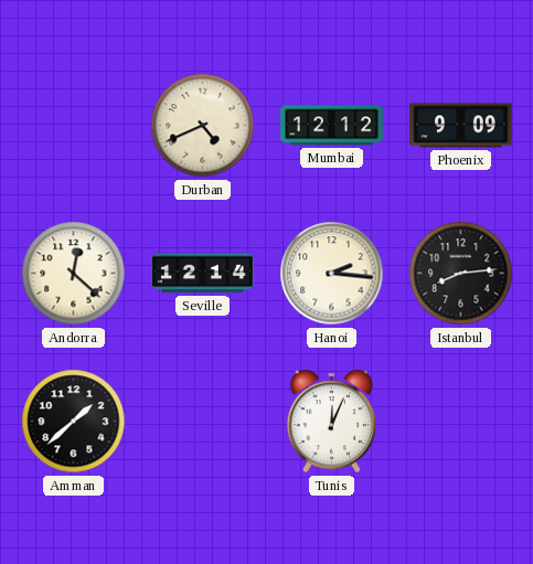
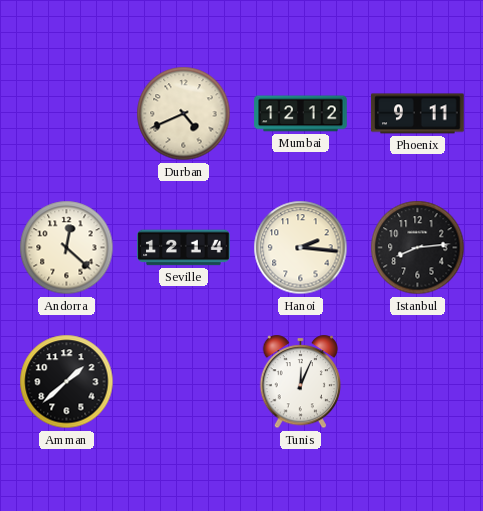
Phoenix: 9:09 -> 9:11 (418, 114)
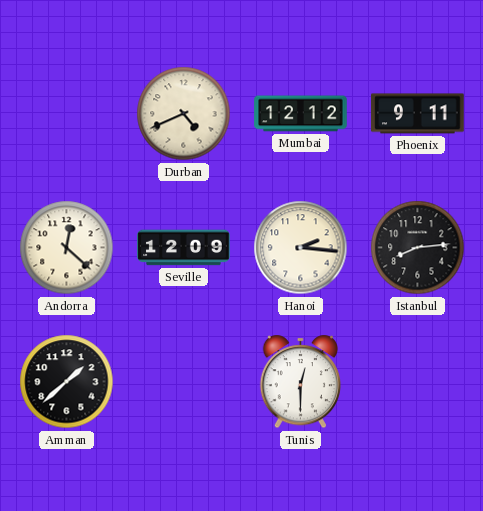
Seville: 12:14 -> 12:09 (184, 248)
Tunis: 12:04 -> 12:30 (300, 382)
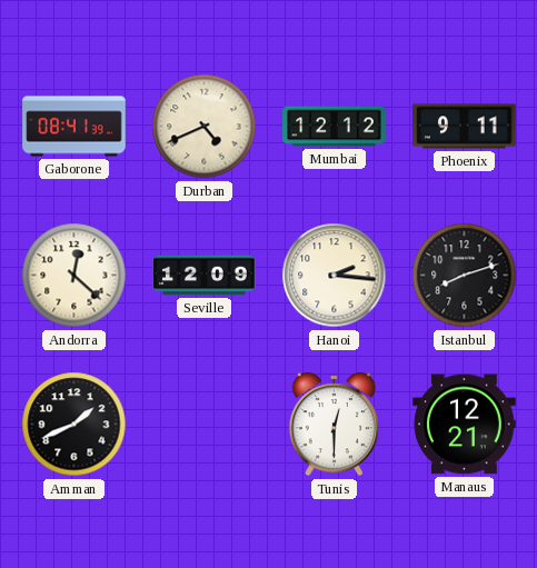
Gaborone: none -> 08:41 (74, 127)
Istanbul: 8:14 -> 8:12 (465, 276)
Amman: 1:38 -> 1:41 (74, 425)
Manaus: none -> 12:21 (465, 425)
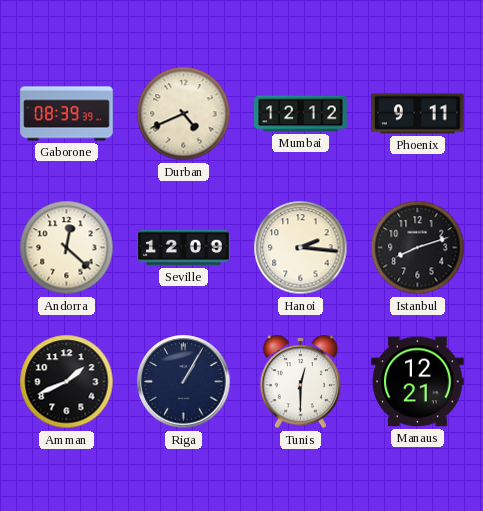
Gaborone: 08:41 -> 08:39 (67, 114)
Riga: none -> 1:05 (184, 382)
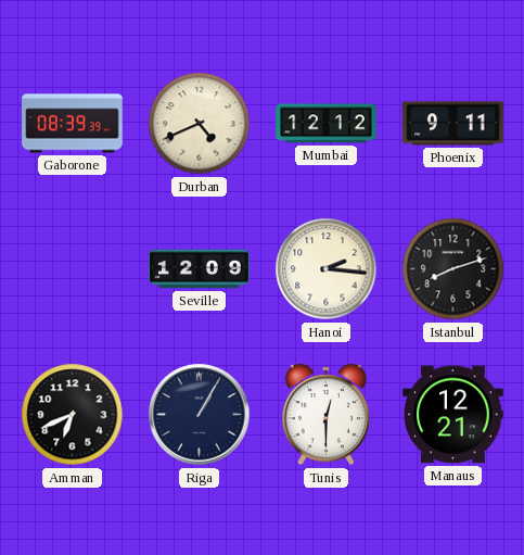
Andorra: 12:22 -> none (67, 248)
Amman: 1:41 -> 6:41 (73, 415)
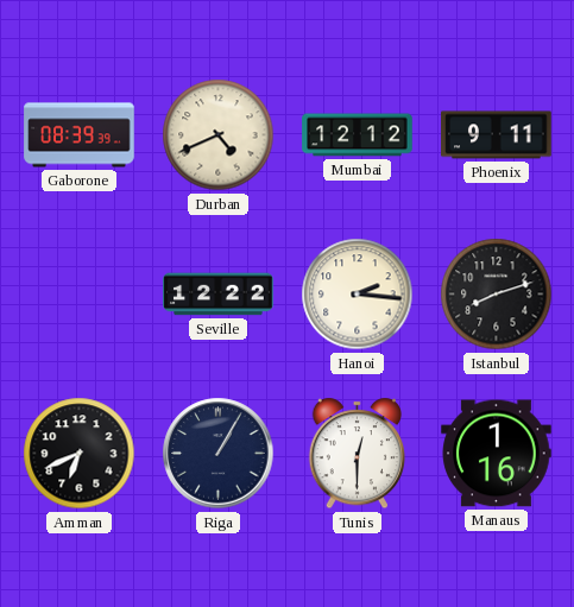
Seville: 12:09 -> 12:22 (219, 295)
Manaus: 12:21 -> 1:16 (497, 454)
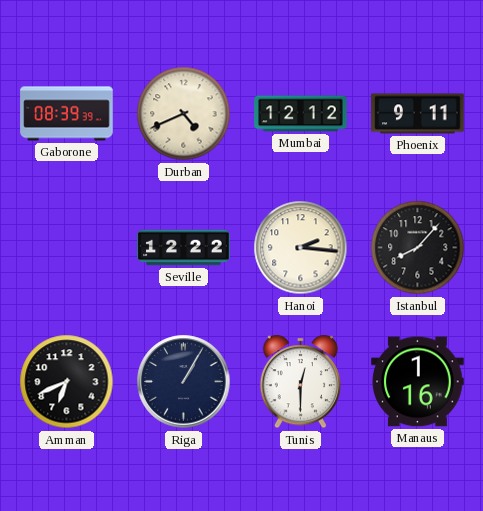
Istanbul: 8:12 -> 8:07 (418, 248)
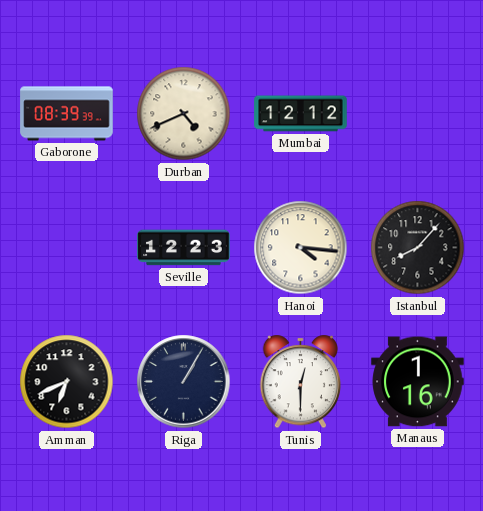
Phoenix: 9:11 -> none (418, 114)
Seville: 12:22 -> 12:23 (184, 248)
Hanoi: 2:16 -> 4:16 (301, 248)
